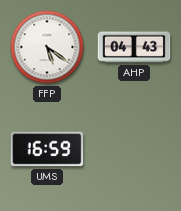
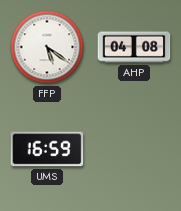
AHP: 04:43 -> 04:08 (134, 47)
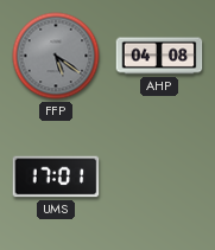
FFP dial: white -> grey (56, 56)
UMS: 16:59 -> 17:01 (56, 177)
